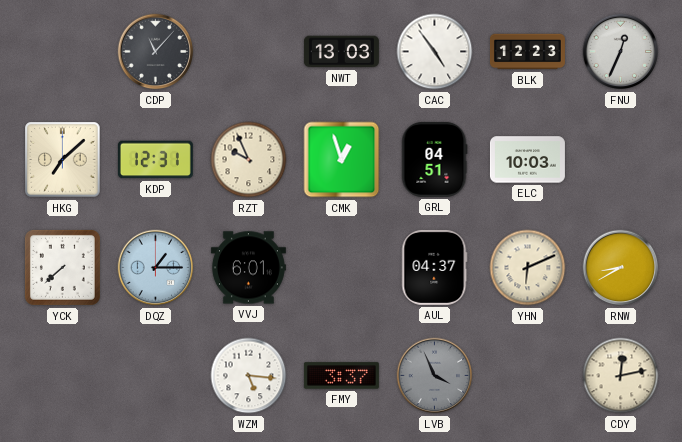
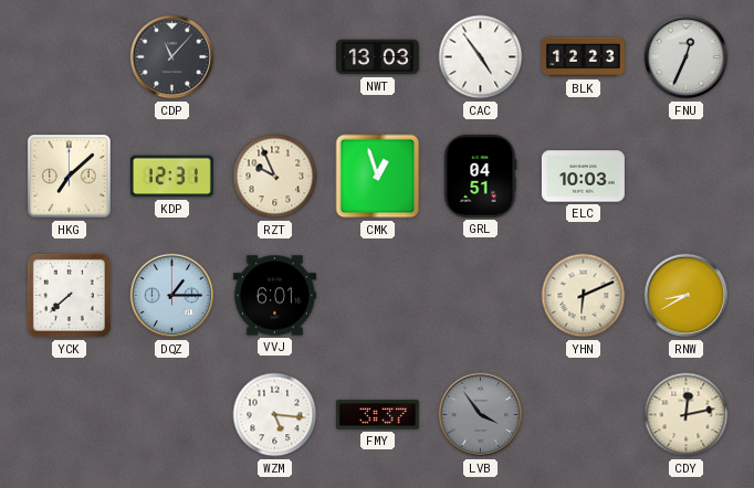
AUL: 04:37 -> none (435, 267)
LVB: 3:56 -> 3:54 (481, 415)
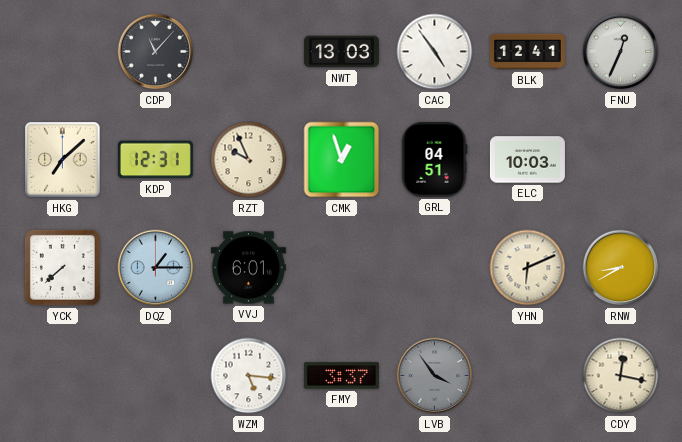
BLK: 12:23 -> 12:41 (527, 52)
CDY: 12:13 -> 12:17 (621, 376)
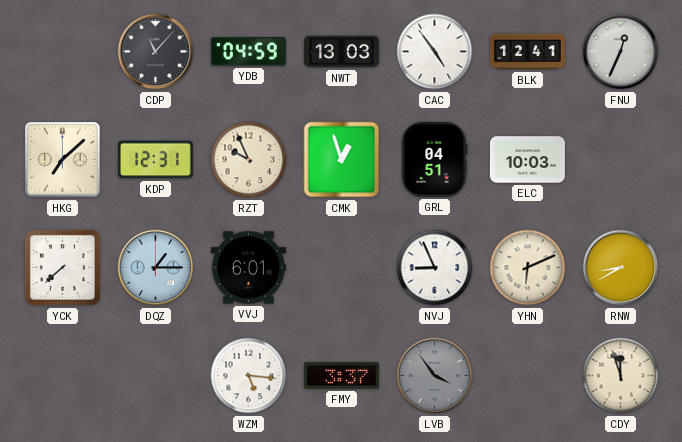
YDB: none -> 04:59 (248, 52)
NVJ: none -> 8:56 (435, 268)
CDY: 12:17 -> 11:57 (621, 376)
